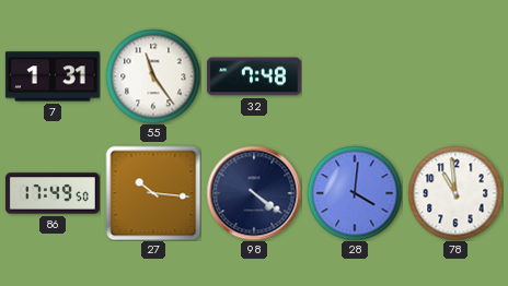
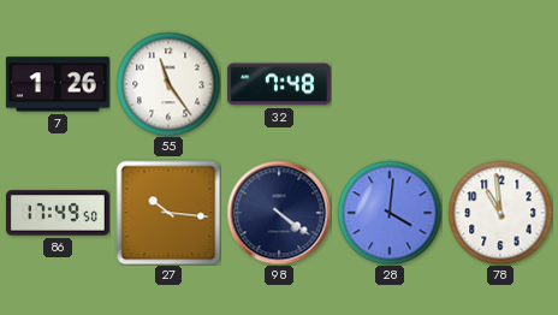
7: 1:31 -> 1:26 (58, 84)
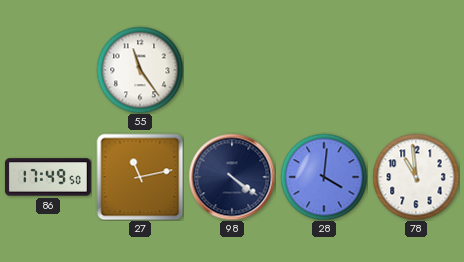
7: 1:26 -> none (58, 84)
32: 7:48 -> none (279, 84)
27: 10:16 -> 11:13 (140, 177)
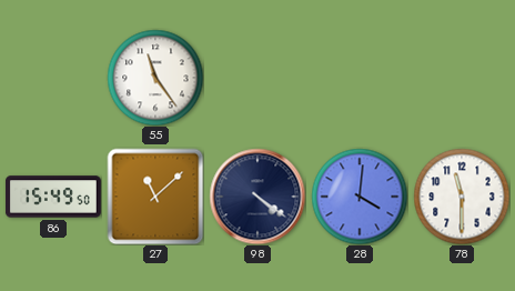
86: 17:49 -> 15:49 (53, 197)
27: 11:13 -> 11:08 (155, 197)
78: 10:59 -> 11:30 (462, 197)
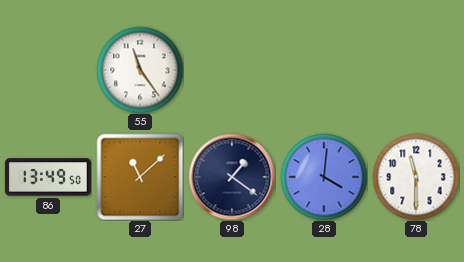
86: 15:49 -> 13:49 (48, 177)
98: 4:21 -> 1:21 (232, 177)
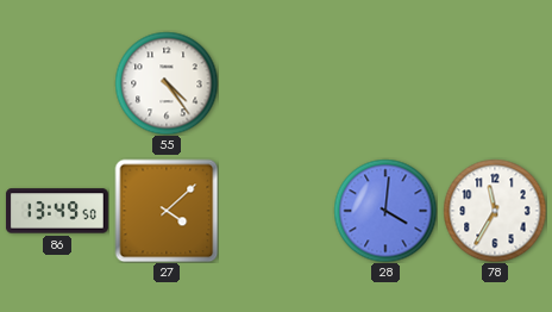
55: 11:24 -> 4:24 (167, 83)
27: 11:08 -> 4:08 (167, 211)
98: 1:21 -> none (232, 177)
78: 11:30 -> 11:35 (495, 211)
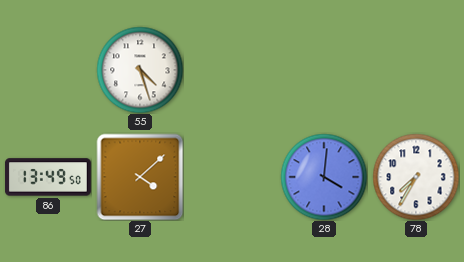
55: 4:24 -> 4:27 (140, 70)
78: 11:35 -> 7:35 (416, 177)
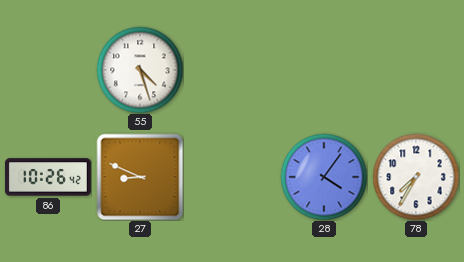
86: 13:49 -> 10:26 (48, 177)
27: 4:08 -> 8:49 (140, 177)
28: 4:01 -> 4:06 (324, 177)
